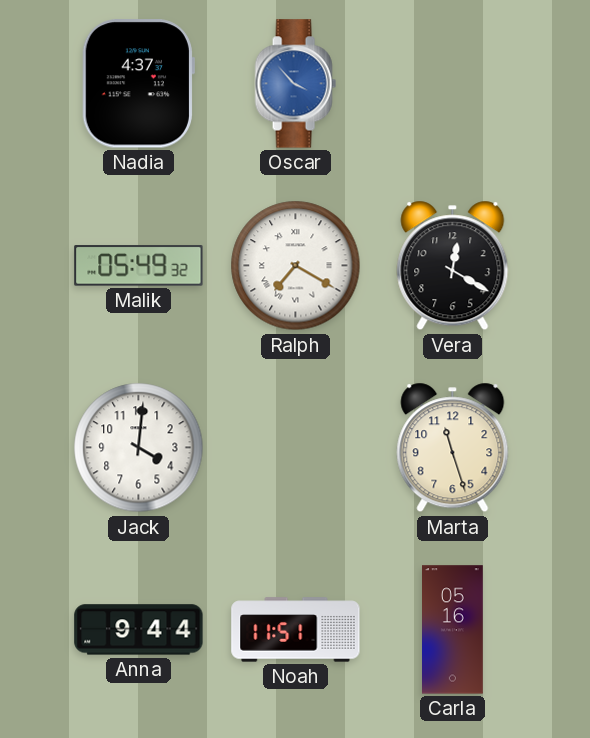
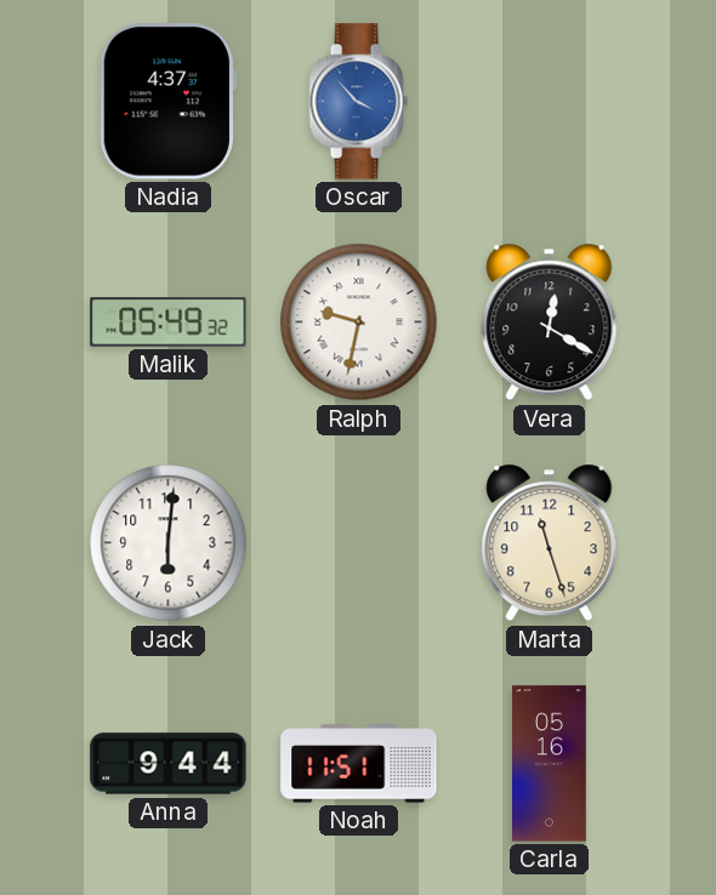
Ralph: 7:20 -> 9:32 (359, 323)
Jack: 4:01 -> 6:01 (169, 543)
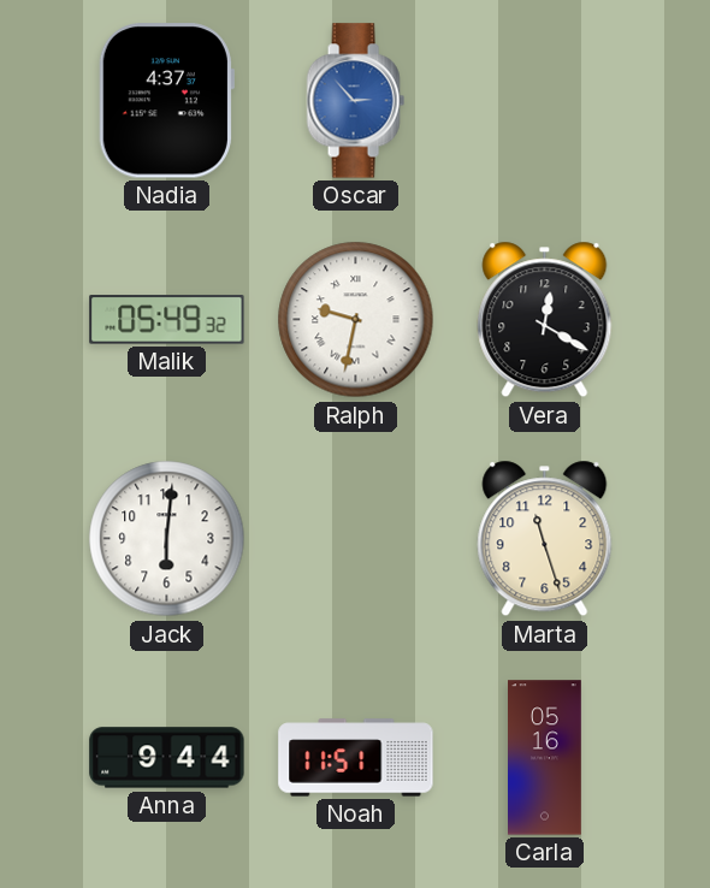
Oscar: 3:53 -> 2:53 (355, 101)
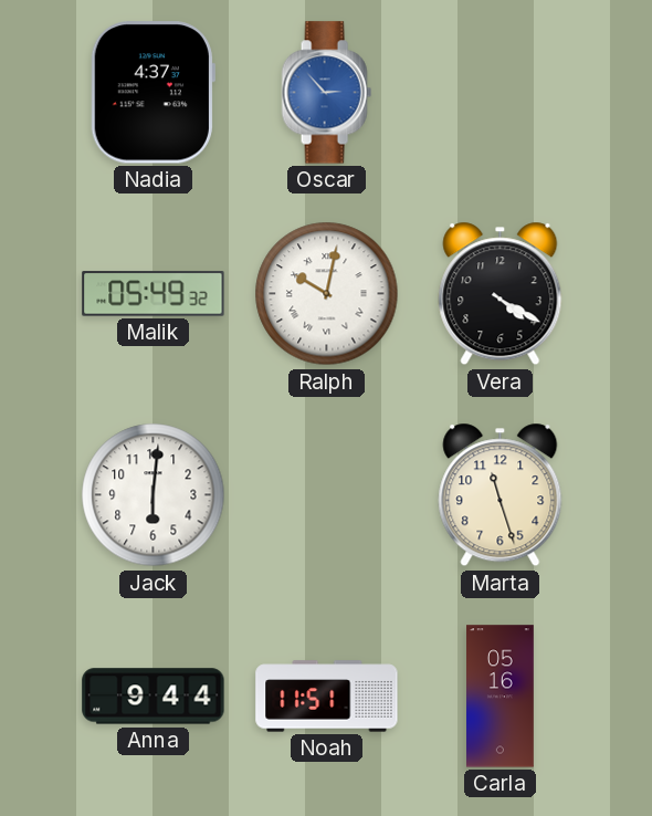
Ralph: 9:32 -> 10:02 (327, 294)
Vera: 12:20 -> 4:20 (501, 294)
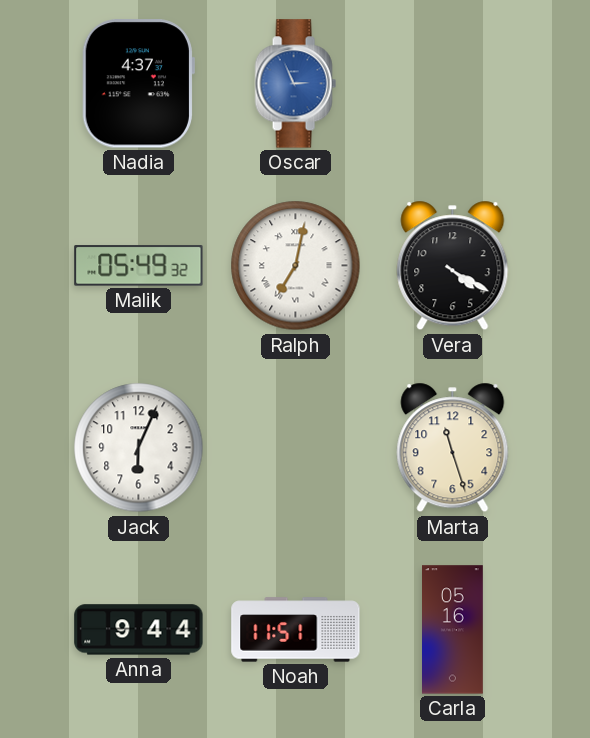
Oscar: 2:53 -> 2:56 (295, 84)
Ralph: 10:02 -> 7:02 (296, 266)
Jack: 6:01 -> 6:04 (139, 448)
